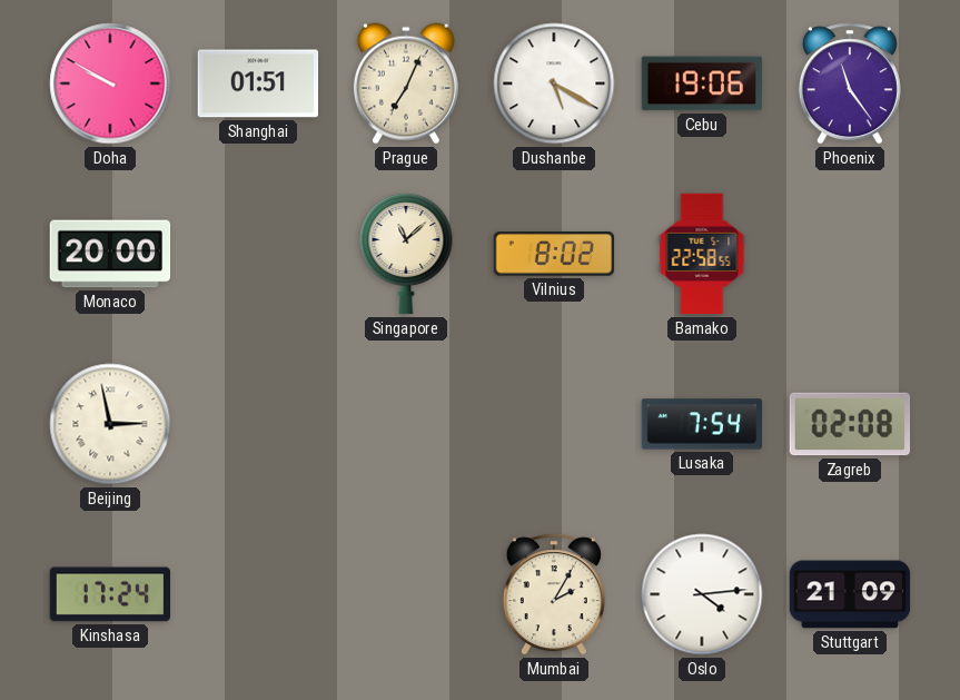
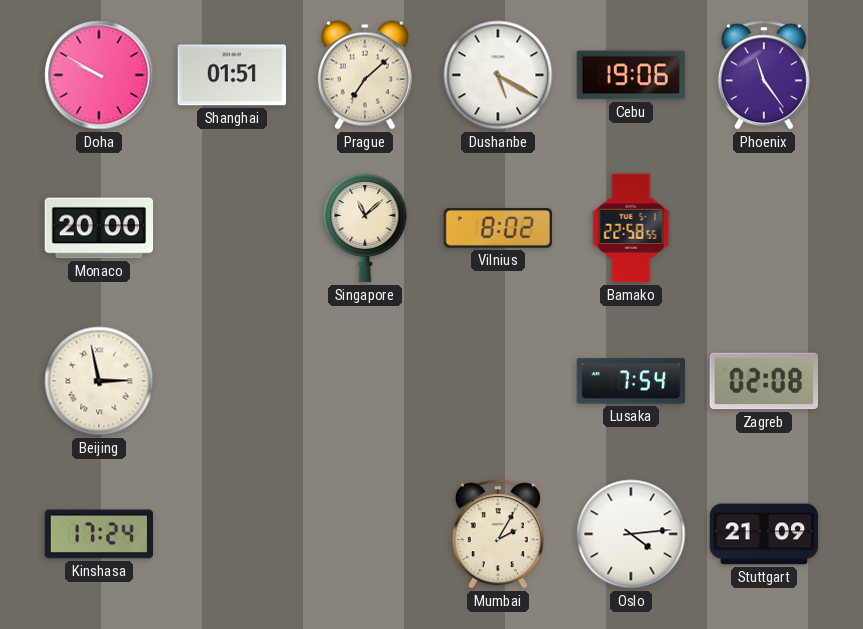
Prague: 7:04 -> 7:08 (365, 75)
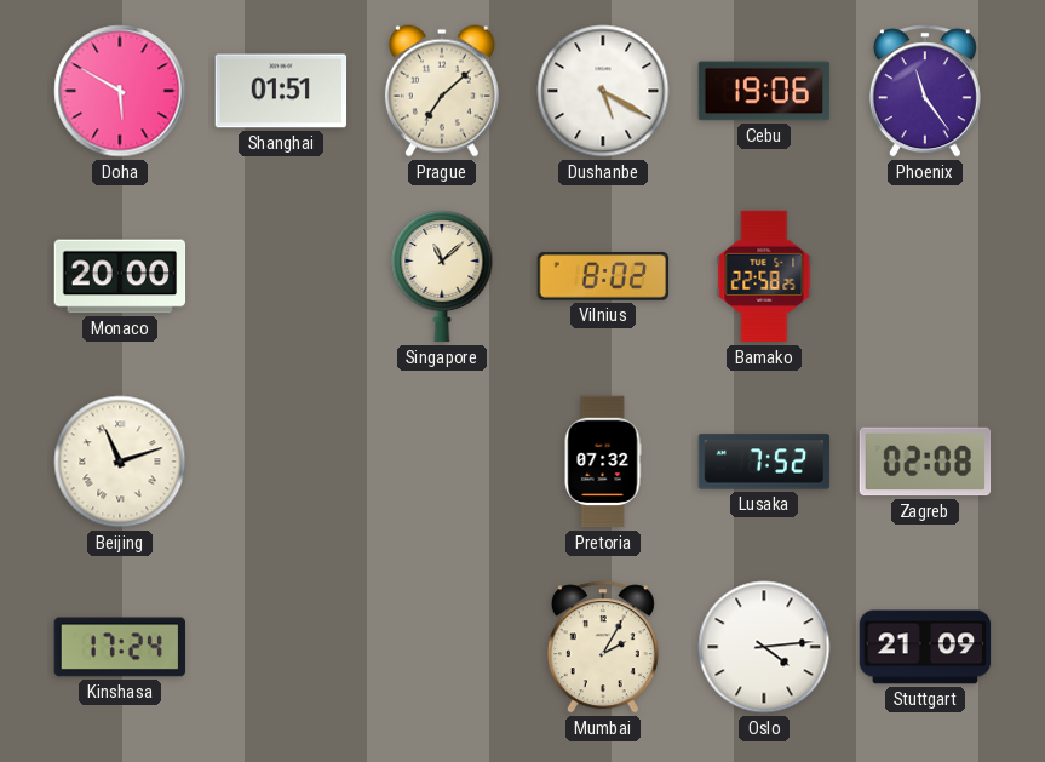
Doha: 9:50 -> 5:50 (120, 91)
Bamako: 22:58:55 -> 22:58:25 (764, 276)
Beijing: 2:58 -> 11:12 (120, 462)
Pretoria: none -> 07:32 (603, 462)
Lusaka: 7:54 -> 7:52 (764, 462)
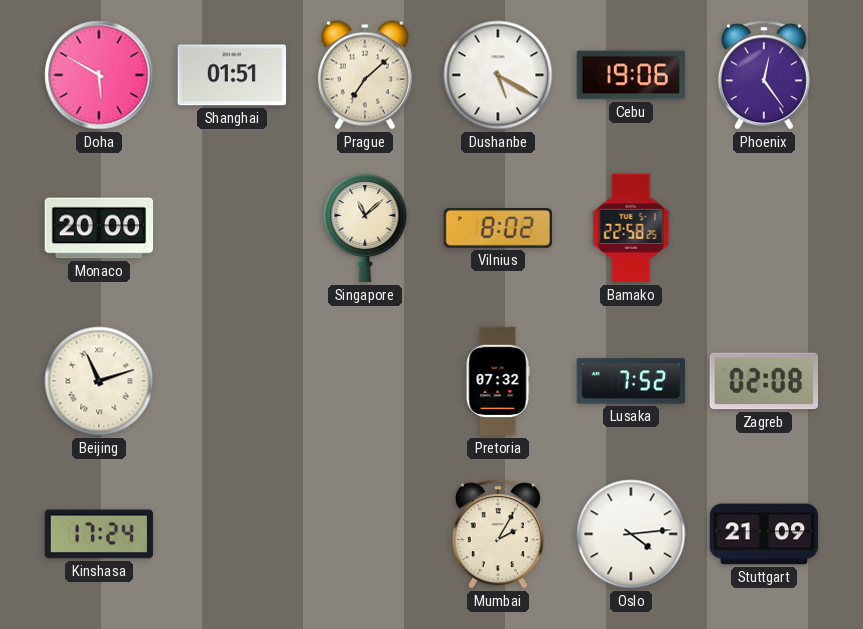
Phoenix: 11:24 -> 12:24 (764, 75)
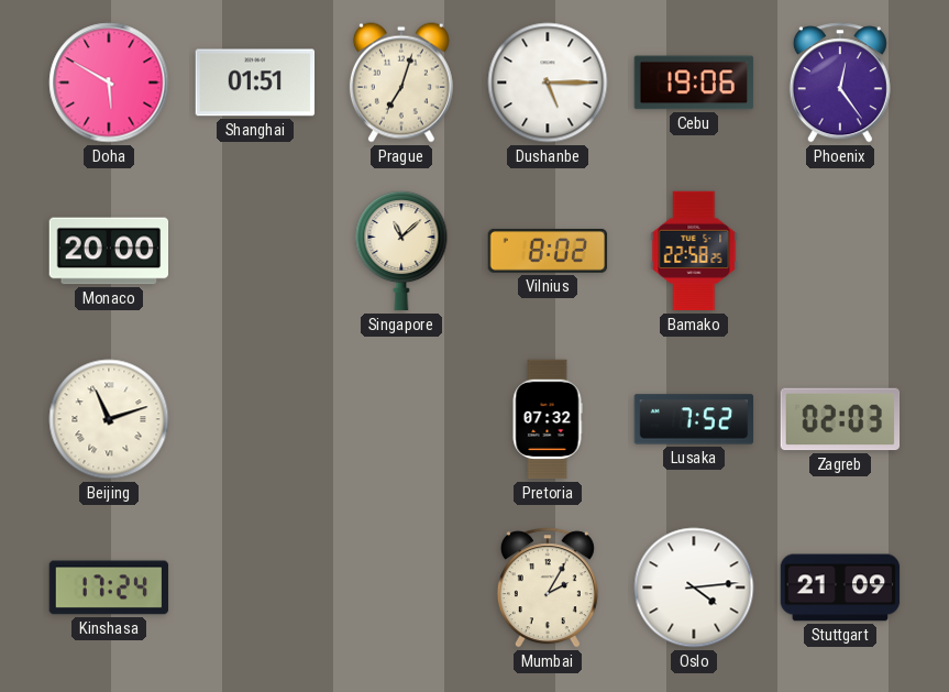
Prague: 7:08 -> 7:03 (401, 83)
Dushanbe: 5:20 -> 5:15 (548, 83)
Zagreb: 02:08 -> 02:03 (840, 419)
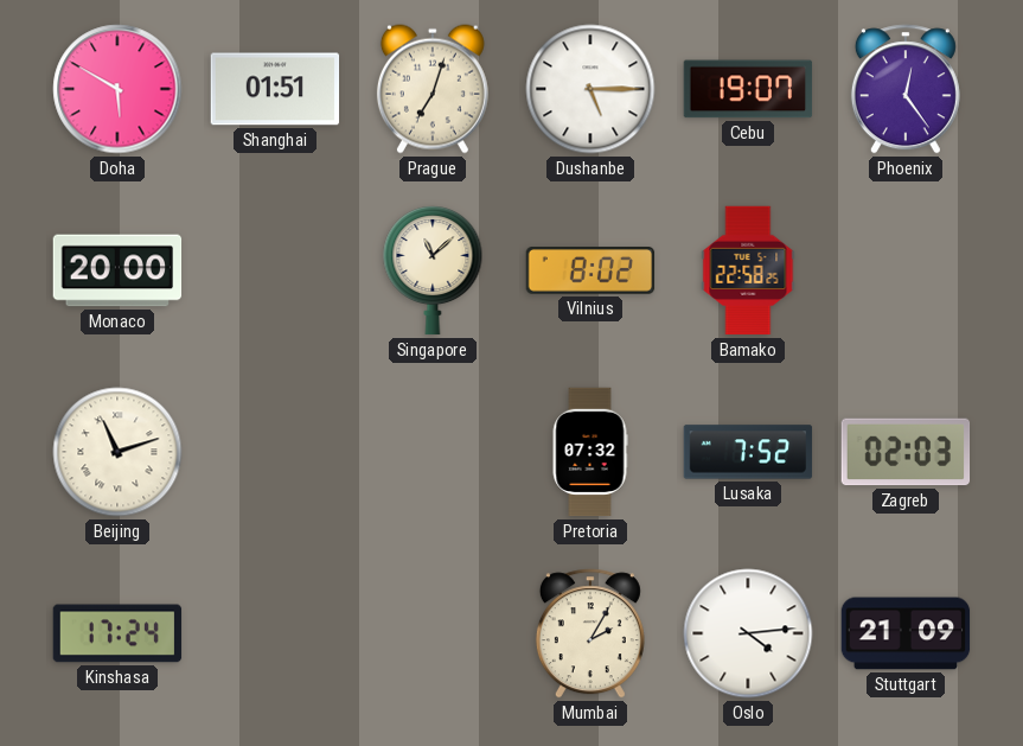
Cebu: 19:06 -> 19:07 (748, 89)
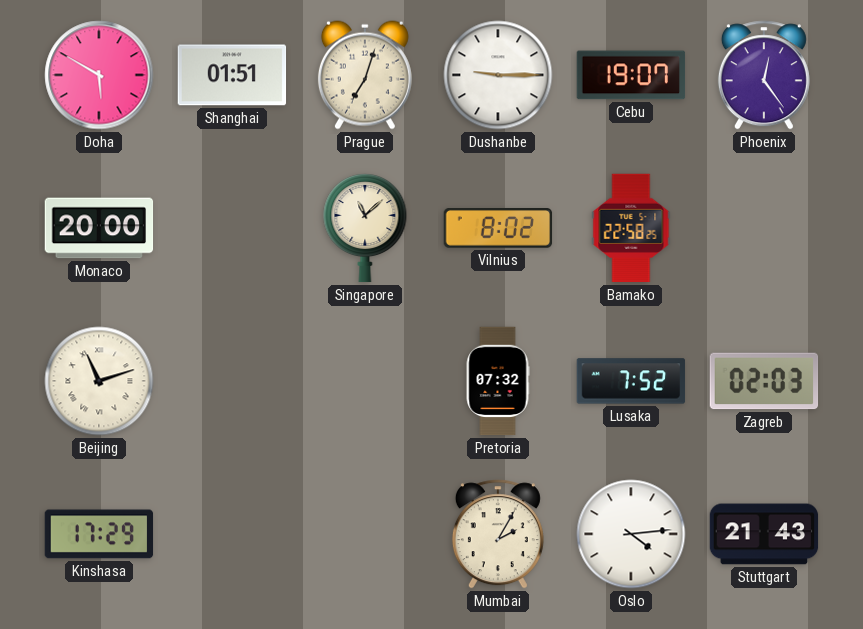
Dushanbe: 5:15 -> 9:15 (498, 75)
Kinshasa: 17:24 -> 17:29 (99, 534)
Stuttgart: 21:09 -> 21:43 (764, 534)
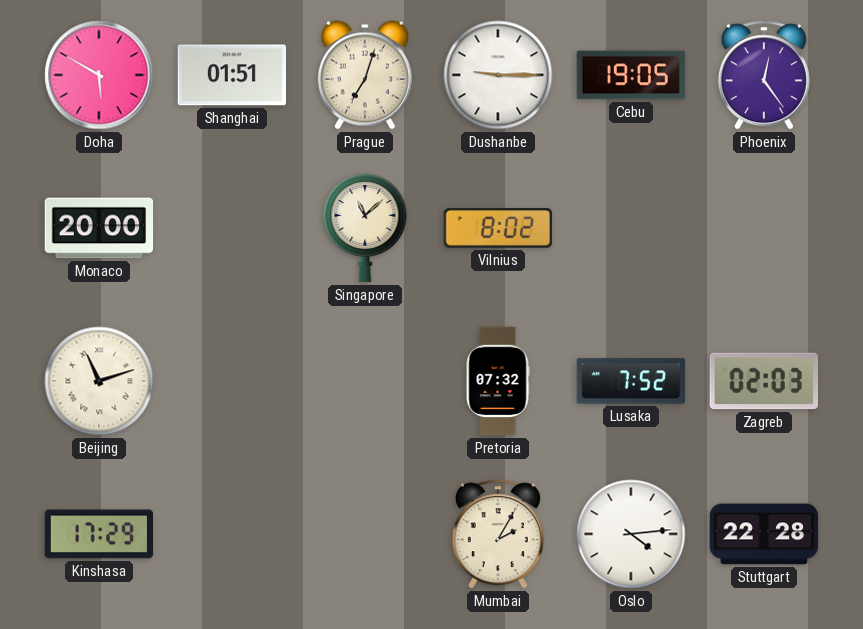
Cebu: 19:07 -> 19:05 (631, 75)
Bamako: 22:58 -> none (631, 228)
Stuttgart: 21:43 -> 22:28 (764, 534)
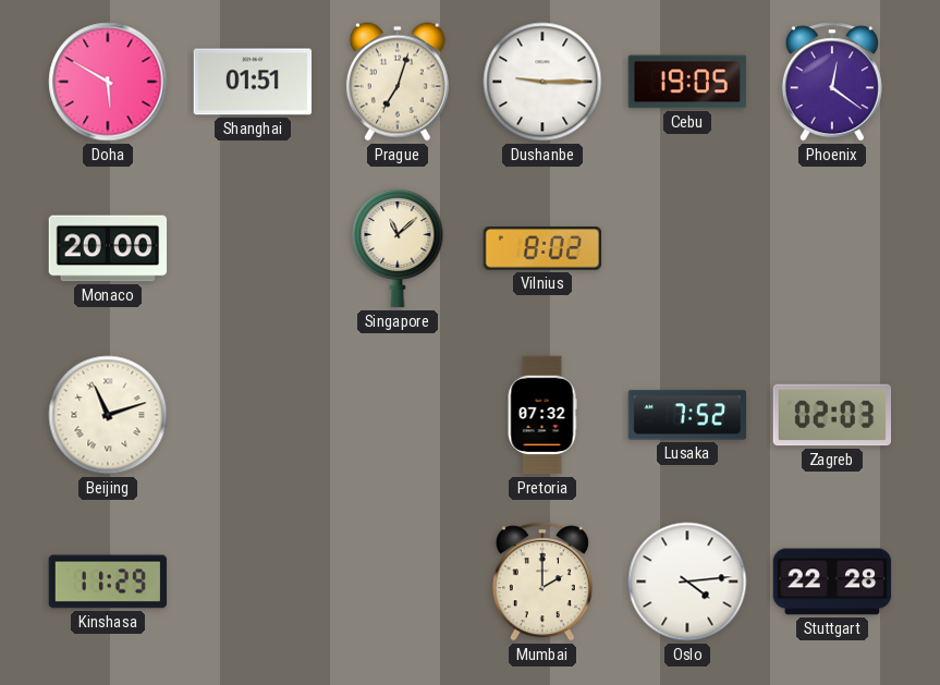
Phoenix: 12:24 -> 12:21 (832, 82)
Kinshasa: 17:29 -> 11:29 (108, 582)
Mumbai: 2:05 -> 2:00 (542, 582)
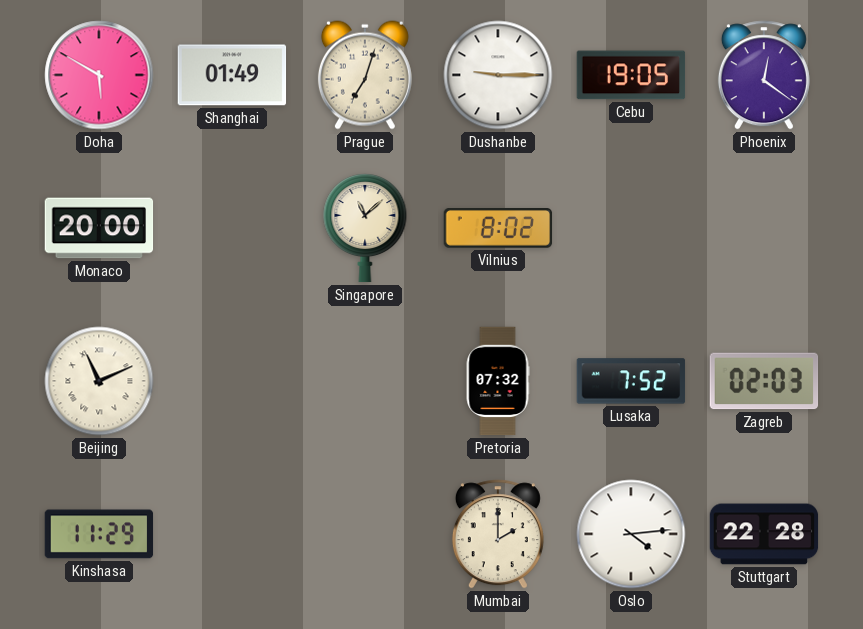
Shanghai: 01:51 -> 01:49 (232, 75)
Beijing: 11:12 -> 11:11 (99, 381)
